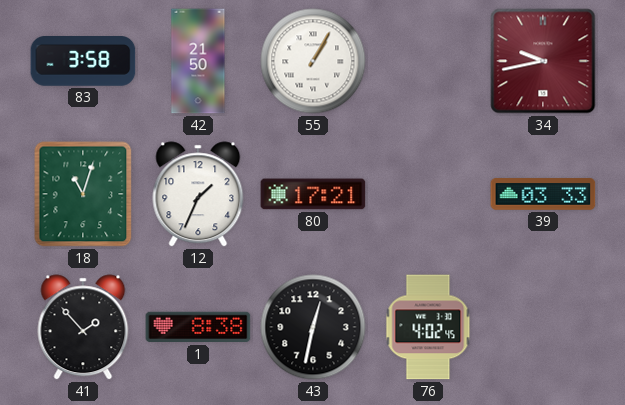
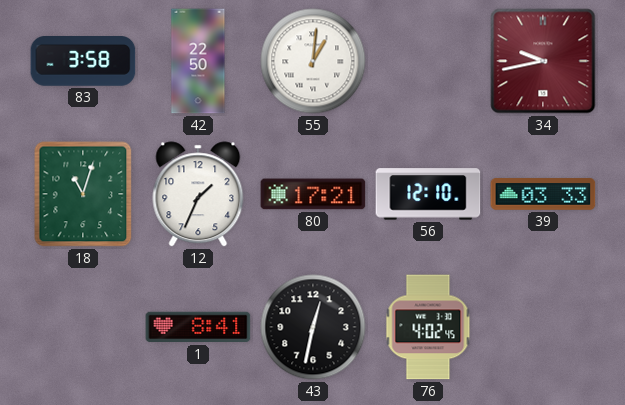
42: 21:50 -> 22:50 (198, 61)
55: 1:05 -> 1:01 (313, 61)
56: none -> 12:10 (428, 194)
41: 1:53 -> none (83, 327)
1: 8:38 -> 8:41 (198, 327)
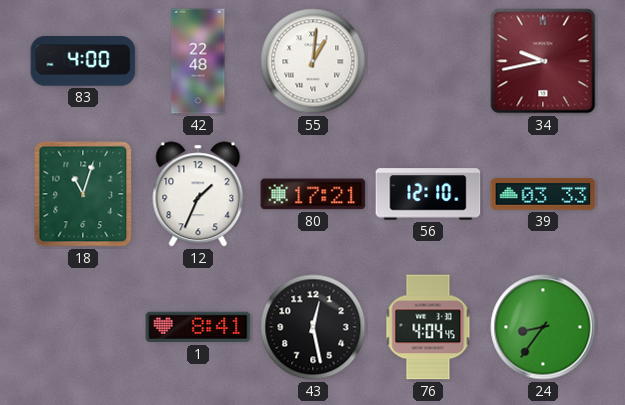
83: 3:58 -> 4:00 (83, 62)
42: 22:50 -> 22:48 (198, 61)
43: 12:32 -> 12:28 (313, 327)
76: 4:02 -> 4:04 (428, 327)
24: none -> 8:36 (543, 327)
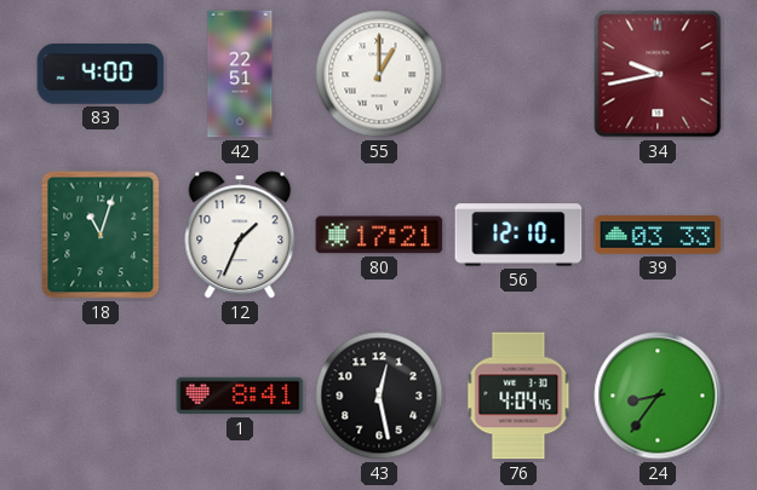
42: 22:48 -> 22:51 (240, 74)
55: 1:01 -> 1:00 (379, 74)
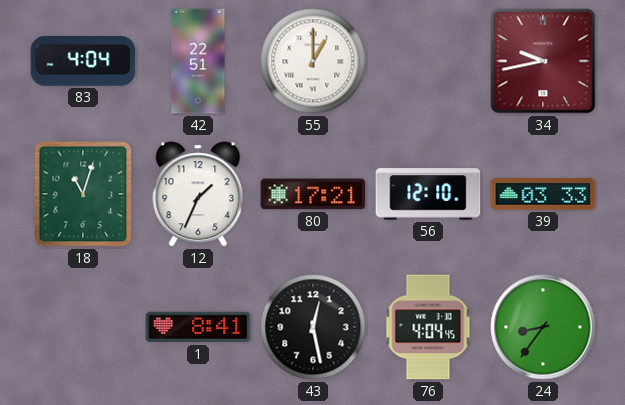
83: 4:00 -> 4:04 (83, 62)
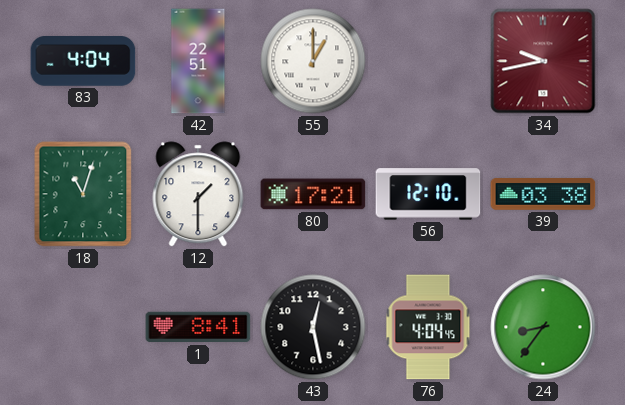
12: 1:34 -> 1:30 (198, 194)
39: 03:33 -> 03:38 (543, 194)
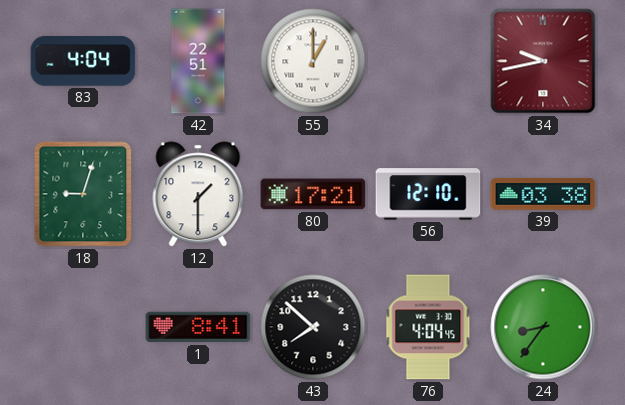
18: 11:03 -> 9:03 (83, 194)
43: 12:28 -> 7:52 (313, 327)
